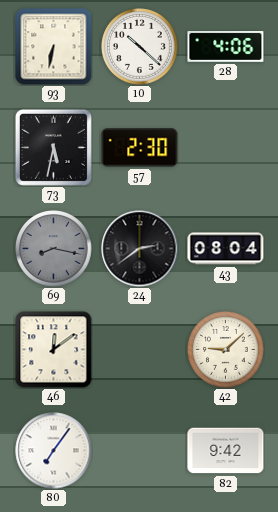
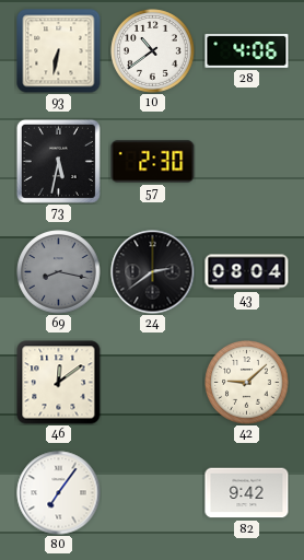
10: 10:22 -> 10:39 (153, 51)
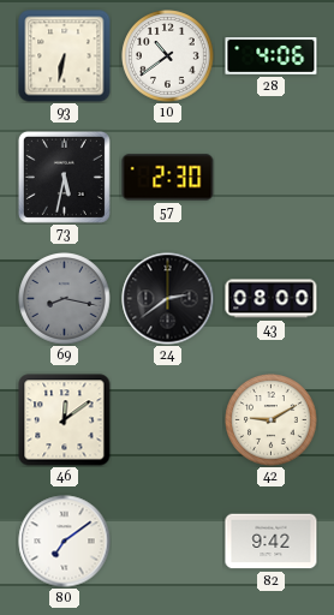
43: 08:04 -> 08:00 (272, 299)
42: 9:08 -> 9:10 (272, 420)
80: 7:06 -> 7:09 (65, 542)
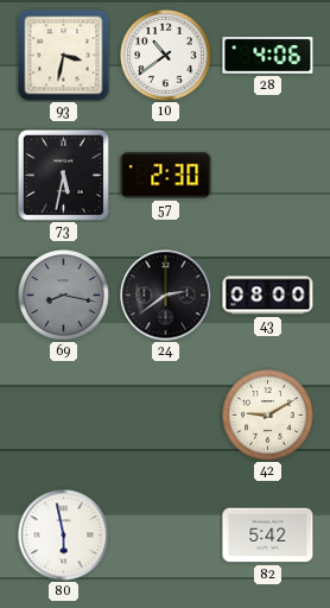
93: 6:32 -> 3:32 (64, 56)
46: 12:09 -> none (65, 420)
80: 7:09 -> 5:58 (64, 536)
82: 9:42 -> 5:42 (268, 536)
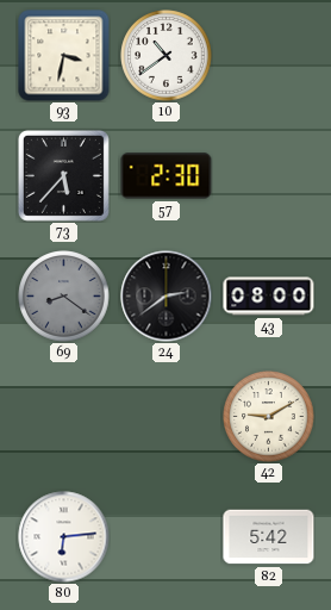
28: 4:06 -> none (268, 56)
73: 5:32 -> 5:37 (63, 175)
69: 8:17 -> 8:21 (64, 297)
80: 5:58 -> 6:14 (64, 537)
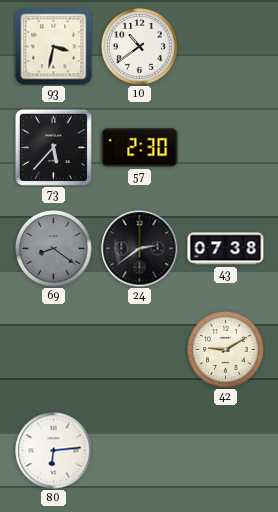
43: 08:00 -> 07:38 (226, 249)
82: 5:42 -> none (269, 537)
